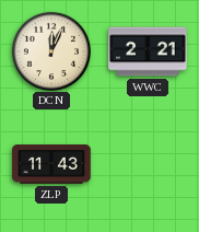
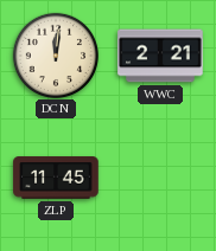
DCN: 12:04 -> 12:01 (55, 54)
ZLP: 11:43 -> 11:45 (56, 178)
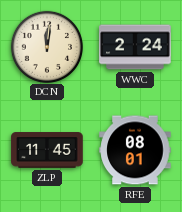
WWC: 2:21 -> 2:24 (135, 47)
RFE: none -> 08:01 (135, 150)
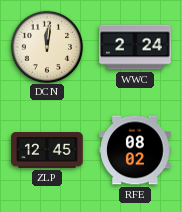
ZLP: 11:45 -> 12:45 (47, 150)
RFE: 08:01 -> 08:02 (135, 150)
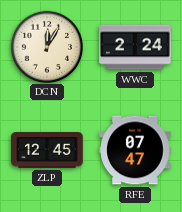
DCN: 12:01 -> 12:05 (46, 46)
RFE: 08:02 -> 07:47 (135, 150)
